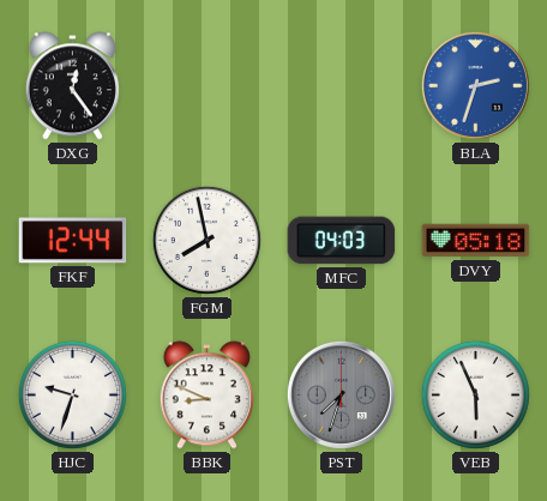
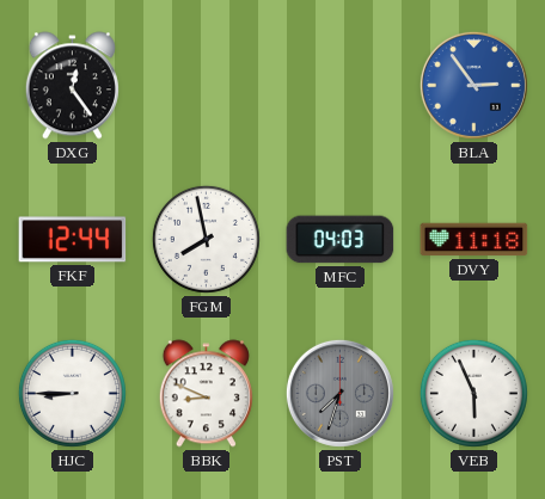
BLA: 2:33 -> 2:54 (473, 85)
DVY: 05:18 -> 11:18 (474, 240)
HJC: 9:33 -> 8:45 (72, 393)
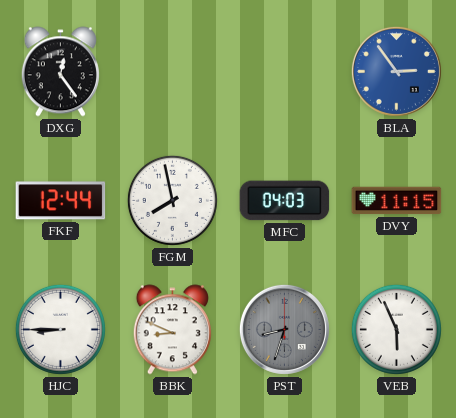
DVY: 11:18 -> 11:15 (397, 201)
PST: 7:33 -> 8:33 (284, 329)
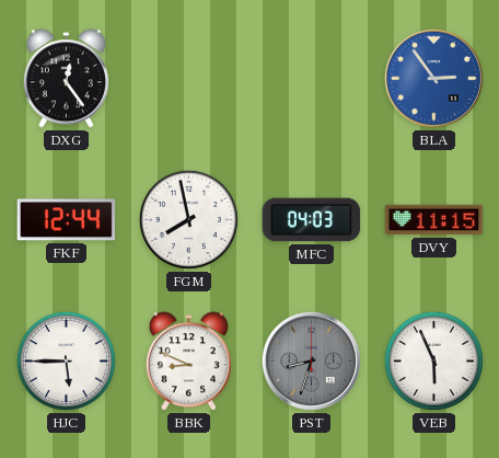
HJC: 8:45 -> 5:45 (66, 360)
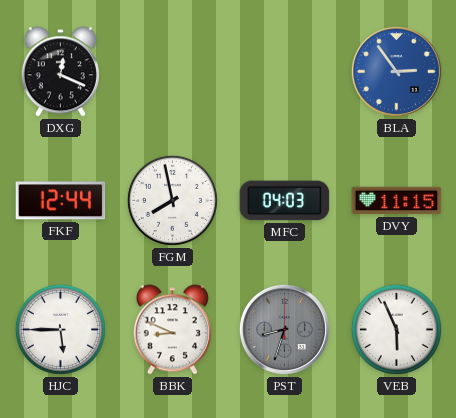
DXG: 12:24 -> 12:19 (60, 72)
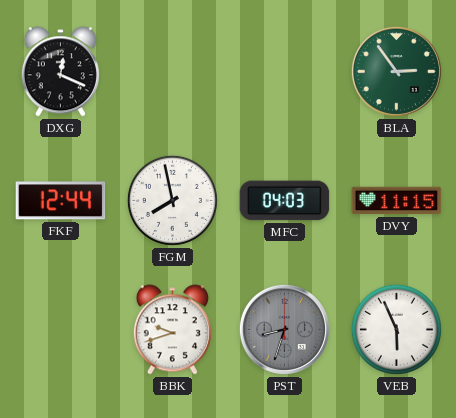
BLA dial: blue -> green (396, 71)
HJC: 5:45 -> none (60, 329)
BBK: 8:49 -> 9:42 (172, 330)
